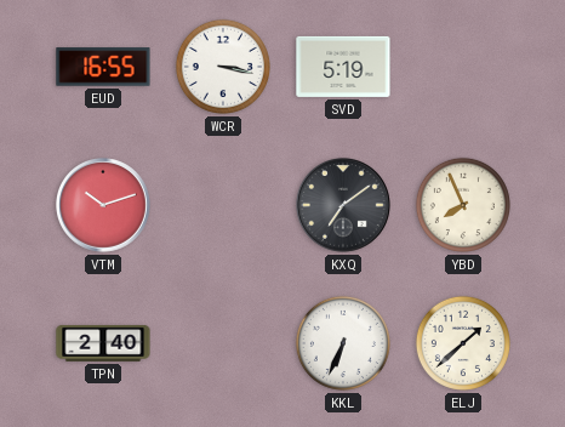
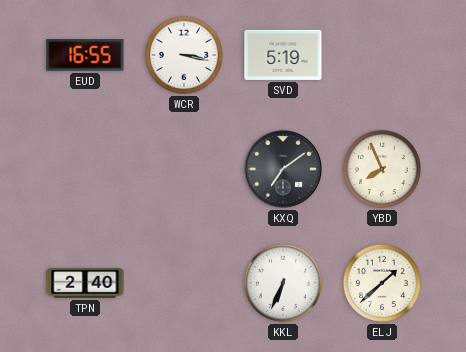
VTM: 10:12 -> none (104, 206)
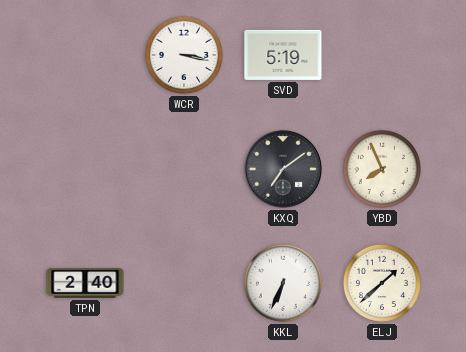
EUD: 16:55 -> none (85, 55)
